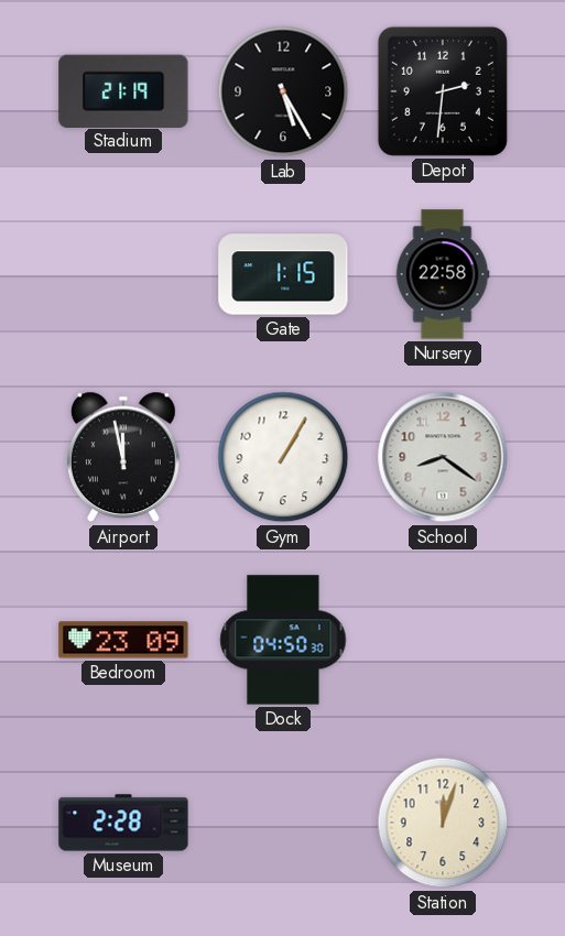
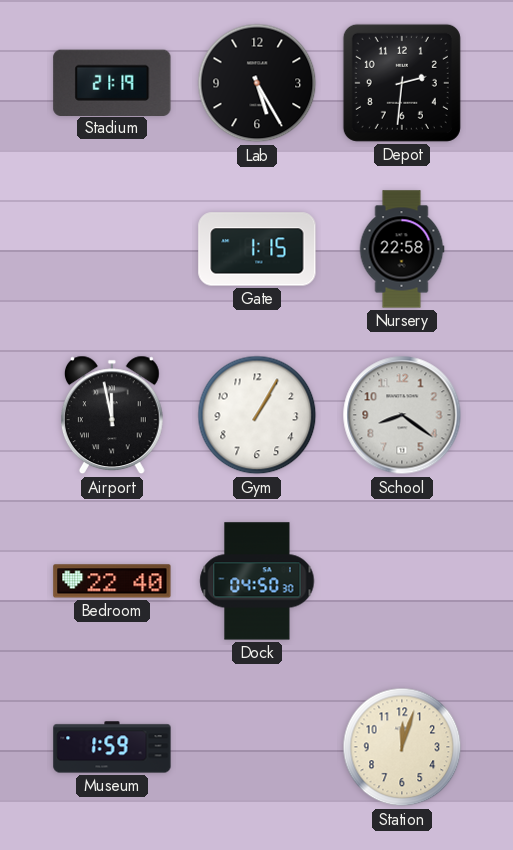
Bedroom: 23:09 -> 22:40 (112, 581)
Museum: 2:28 -> 1:59 (112, 747)
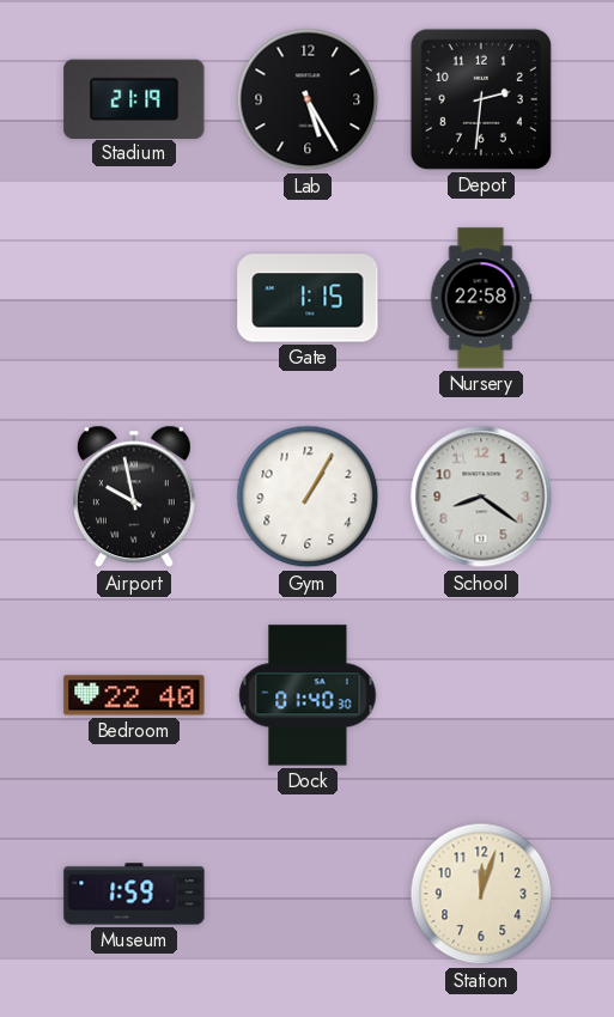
Airport: 11:58 -> 9:58 (134, 497)
Dock: 04:50 -> 01:40 (308, 695)
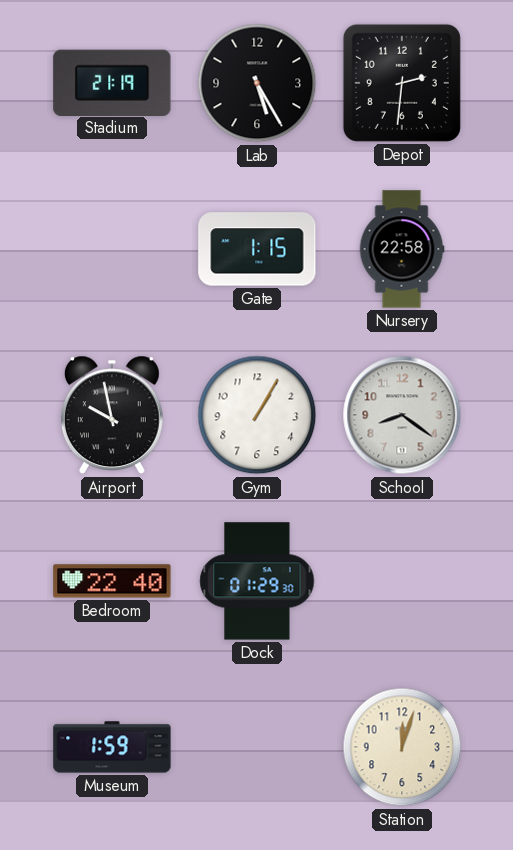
Dock: 01:40 -> 01:29 (257, 581)
